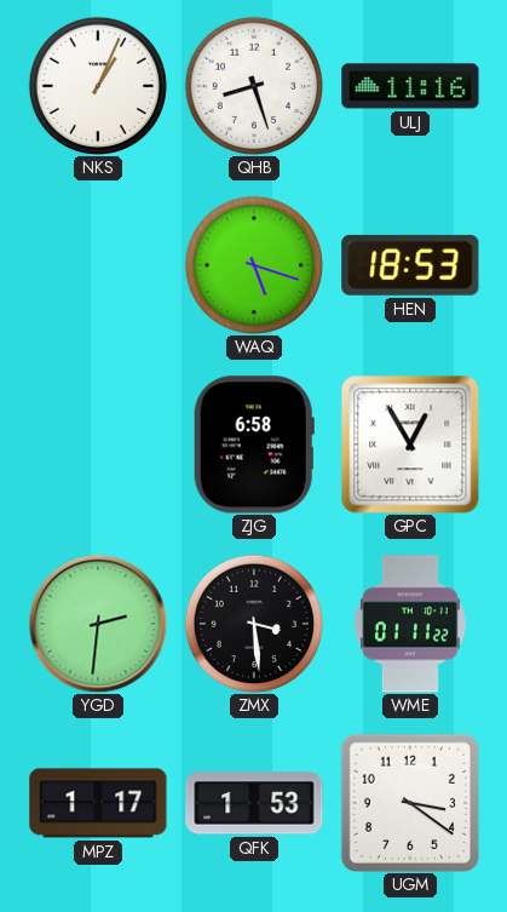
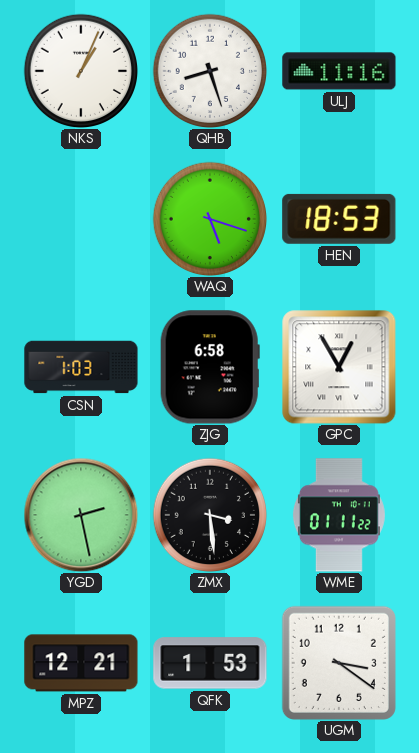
CSN: none -> 1:03 (81, 367)
YGD: 2:31 -> 2:28 (81, 515)
MPZ: 1:17 -> 12:21 (81, 663)
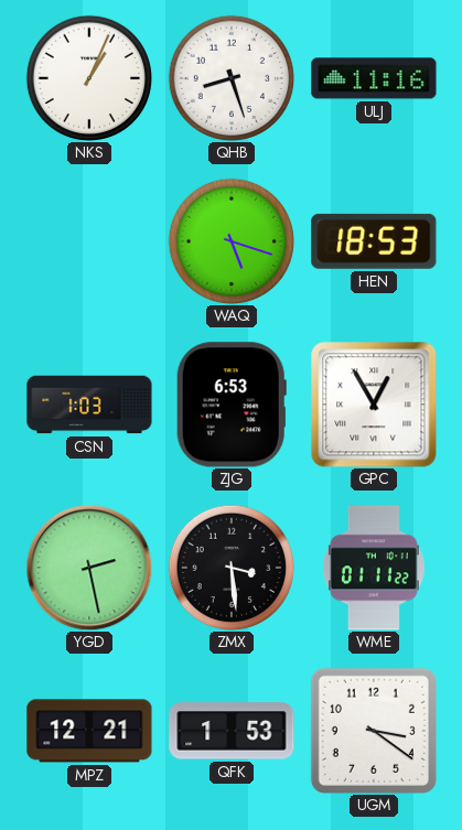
ZJG: 6:58 -> 6:53 (232, 405)
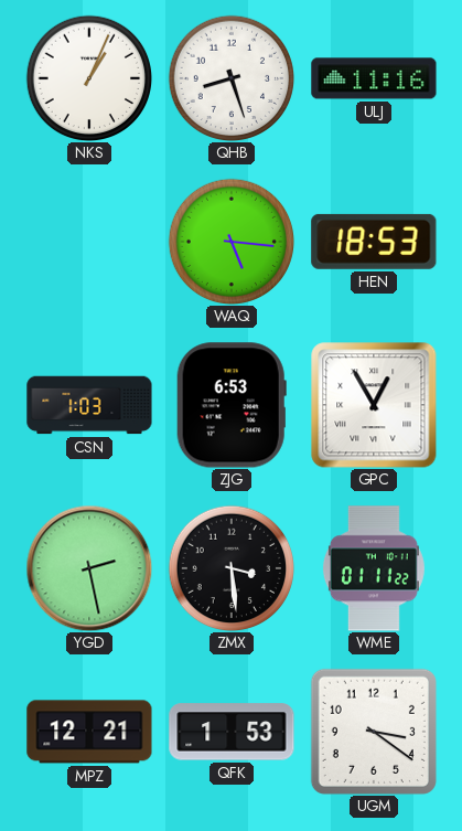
WAQ: 5:18 -> 5:16 (230, 241)
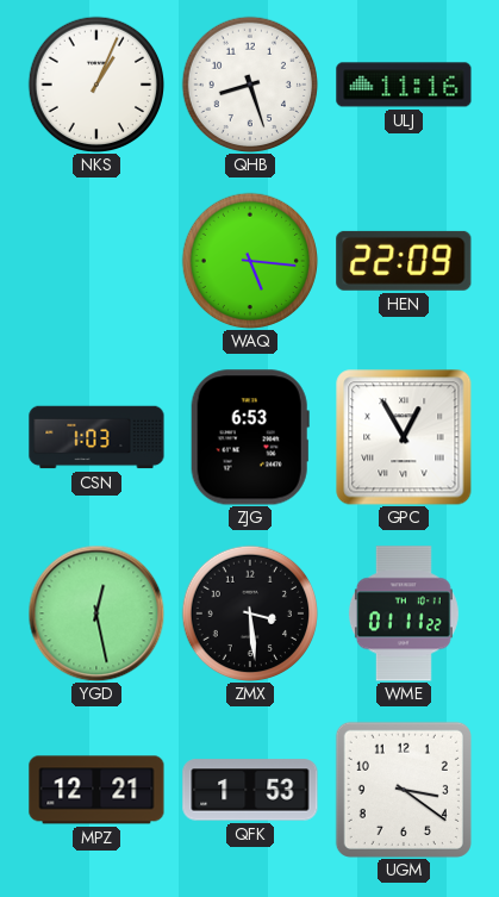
HEN: 18:53 -> 22:09 (404, 261)
YGD: 2:28 -> 12:28 (96, 613)
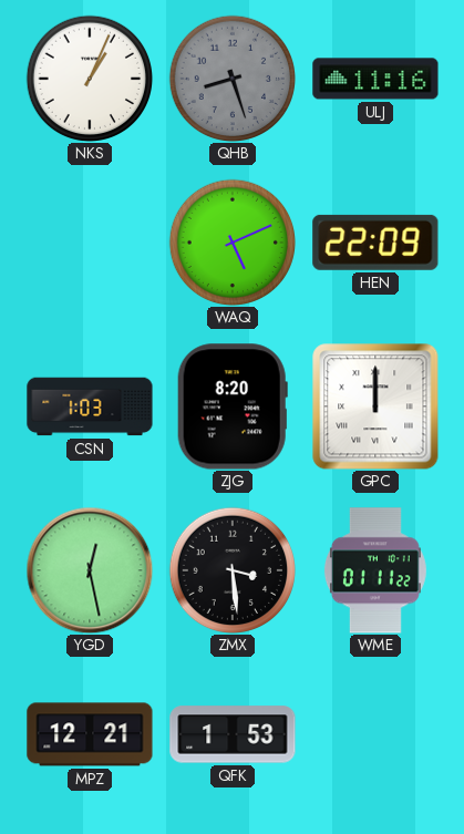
QHB dial: white -> grey (231, 78)
WAQ: 5:16 -> 5:11 (231, 241)
ZJG: 6:53 -> 8:20 (233, 406)
GPC: 12:55 -> 12:00 (375, 406)
UGM: 3:21 -> none (404, 790)
